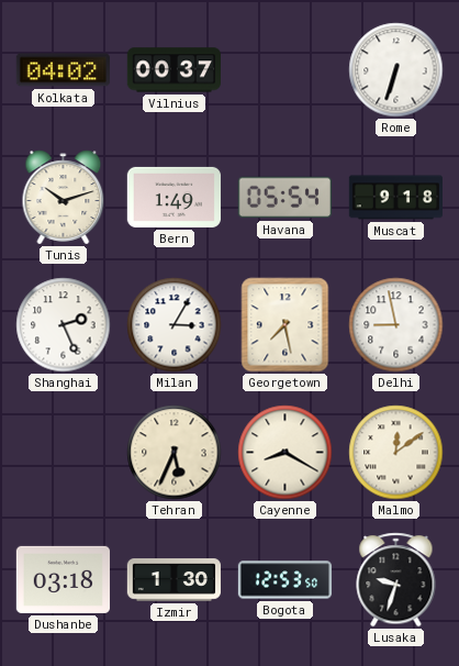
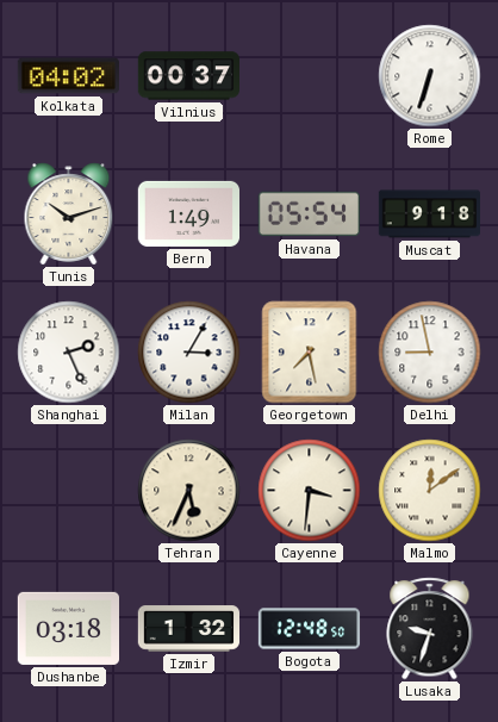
Cayenne: 8:20 -> 3:31 (310, 491)
Izmir: 1:30 -> 1:32 (188, 629)
Bogota: 12:53 -> 12:48 (310, 629)
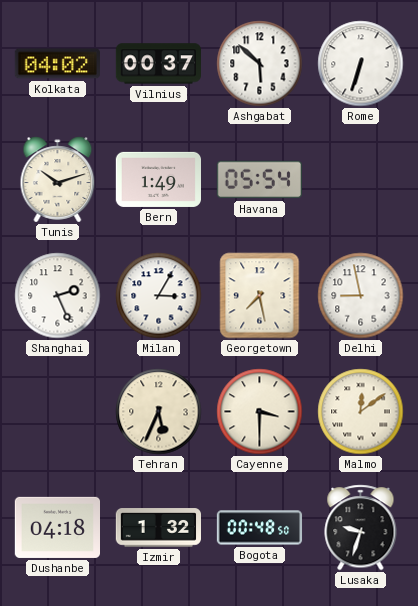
Ashgabat: none -> 5:52 (260, 64)
Muscat: 9:18 -> none (429, 214)
Cayenne: 3:31 -> 3:30 (260, 412)
Dushanbe: 03:18 -> 04:18 (57, 527)
Bogota: 12:48 -> 00:48 (260, 528)
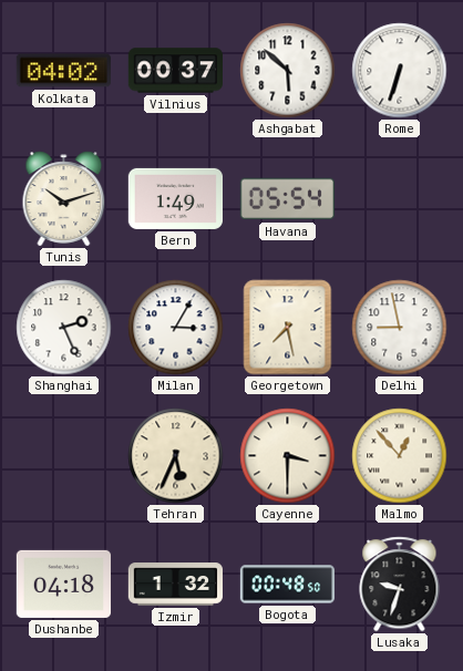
Malmo: 12:09 -> 12:53 (400, 456)
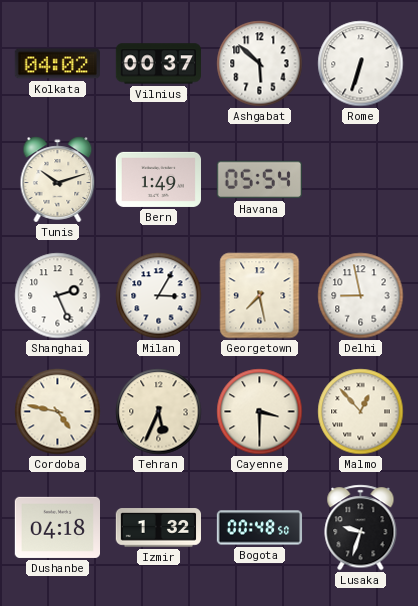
Cordoba: none -> 4:47 (58, 412)
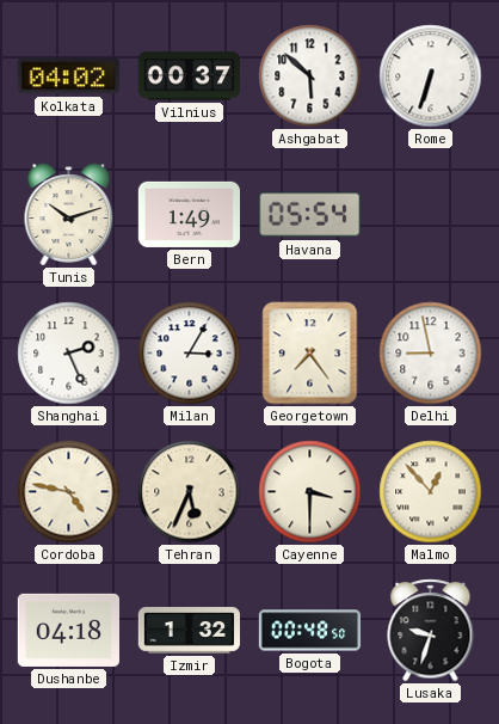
Georgetown: 7:28 -> 7:24 (310, 354)
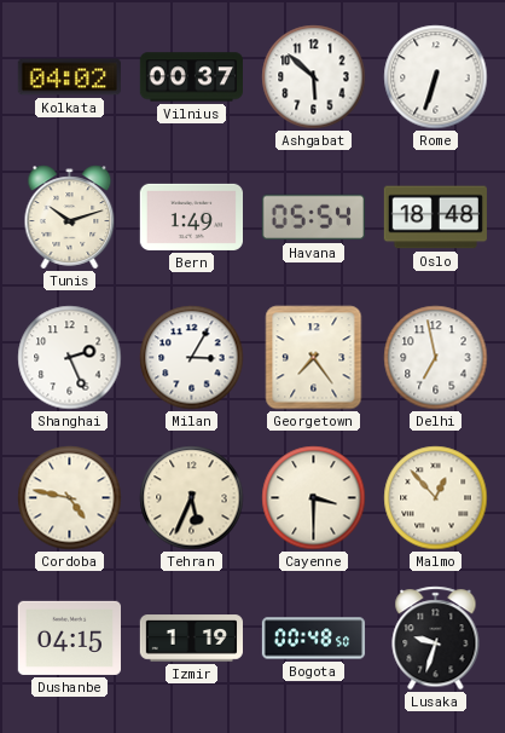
Oslo: none -> 18:48 (435, 218)
Delhi: 8:58 -> 6:58 (436, 358)
Dushanbe: 04:18 -> 04:15 (69, 637)
Izmir: 1:32 -> 1:19 (191, 639)
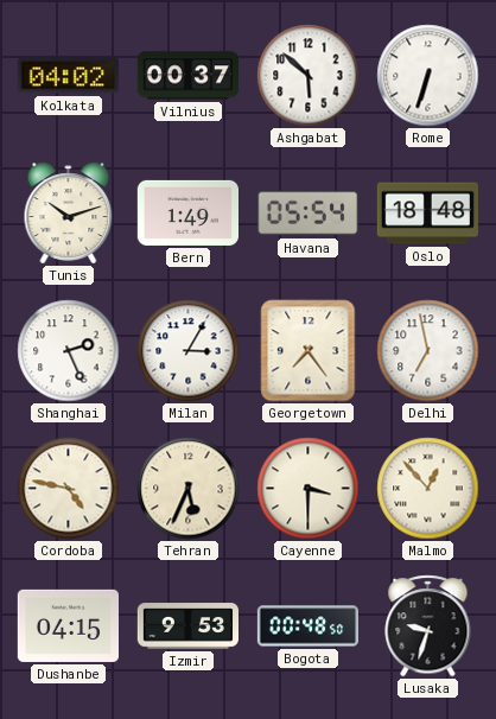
Izmir: 1:19 -> 9:53 (187, 626)
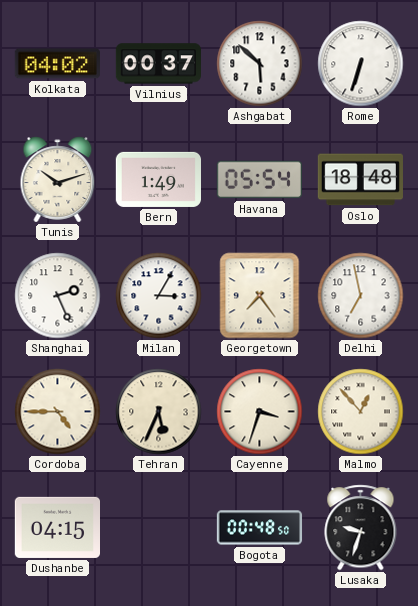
Cordoba: 4:47 -> 4:45 (58, 412)
Cayenne: 3:30 -> 3:33 (260, 412)
Izmir: 9:53 -> none (187, 626)
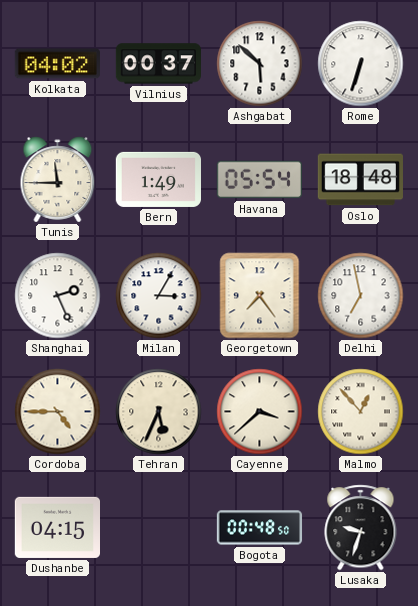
Tunis: 10:12 -> 11:45 (58, 180)
Cayenne: 3:33 -> 3:38 (260, 412)
